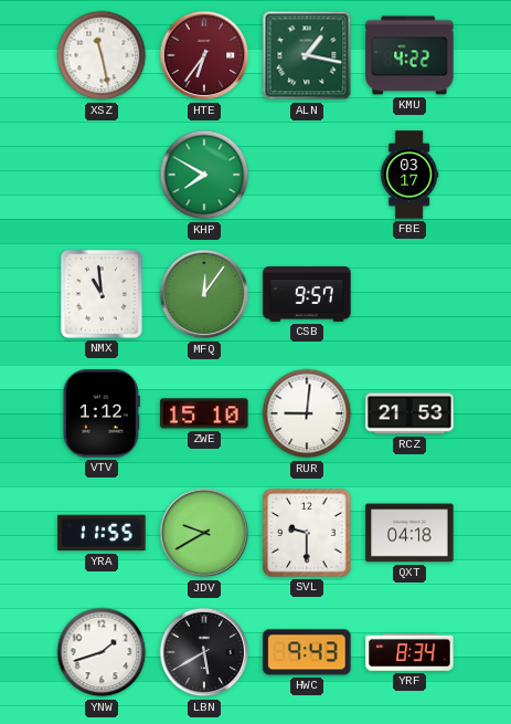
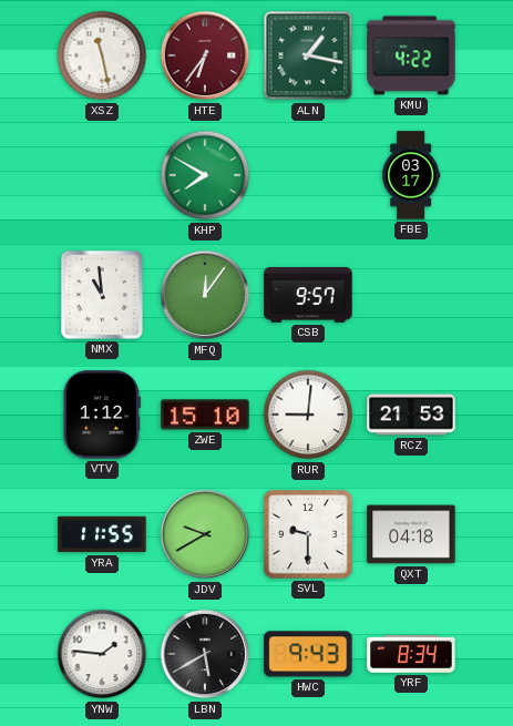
YNW: 1:42 -> 1:46 (102, 654)
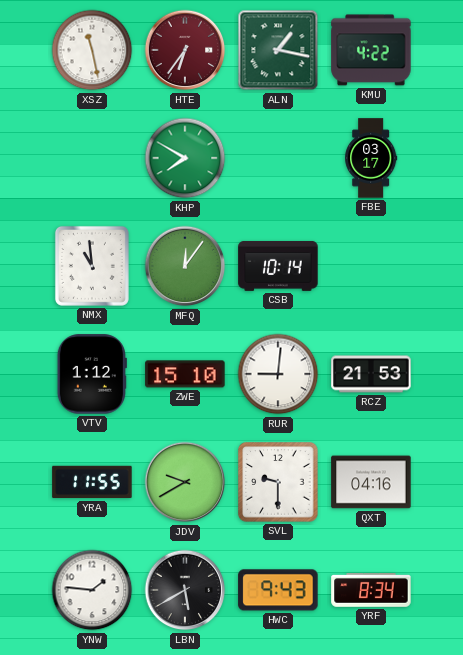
CSB: 9:57 -> 10:14 (278, 266)
QXT: 04:18 -> 04:16 (371, 482)
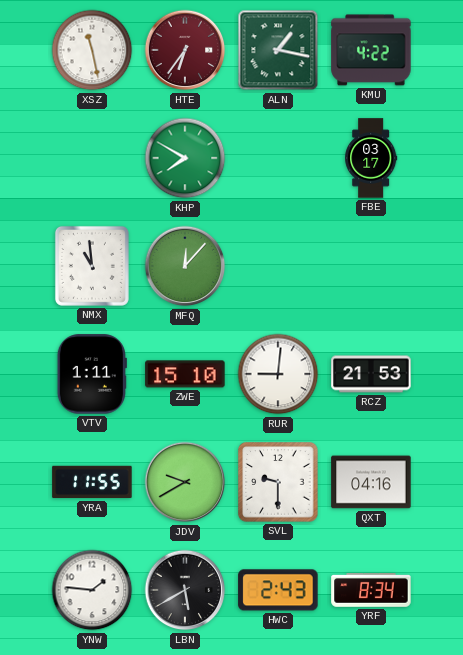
MFQ: 12:06 -> 12:07 (185, 266)
CSB: 10:14 -> none (278, 266)
VTV: 1:12 -> 1:11 (92, 374)
HWC: 9:43 -> 2:43 (278, 590)
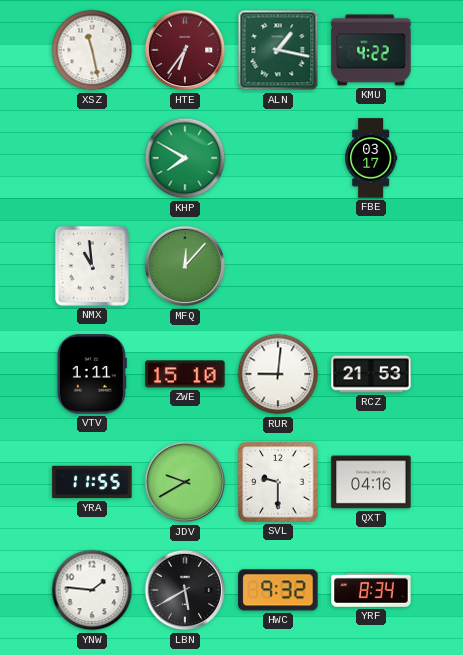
HWC: 2:43 -> 9:32 (278, 590)
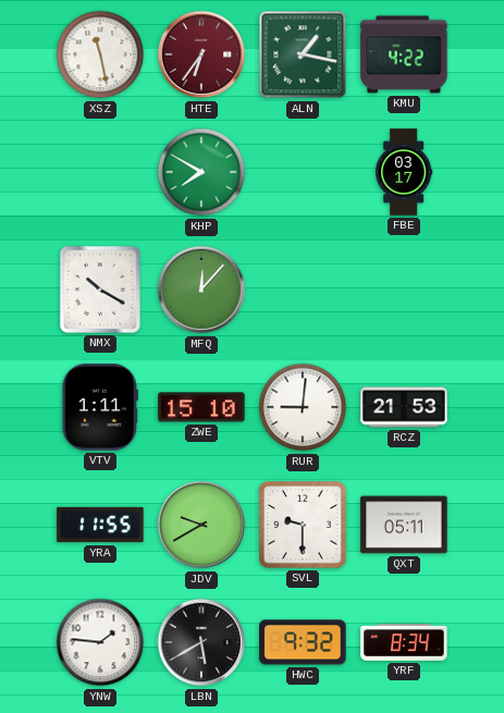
NMX: 10:59 -> 10:20 (100, 290)
QXT: 04:16 -> 05:11 (404, 525)
